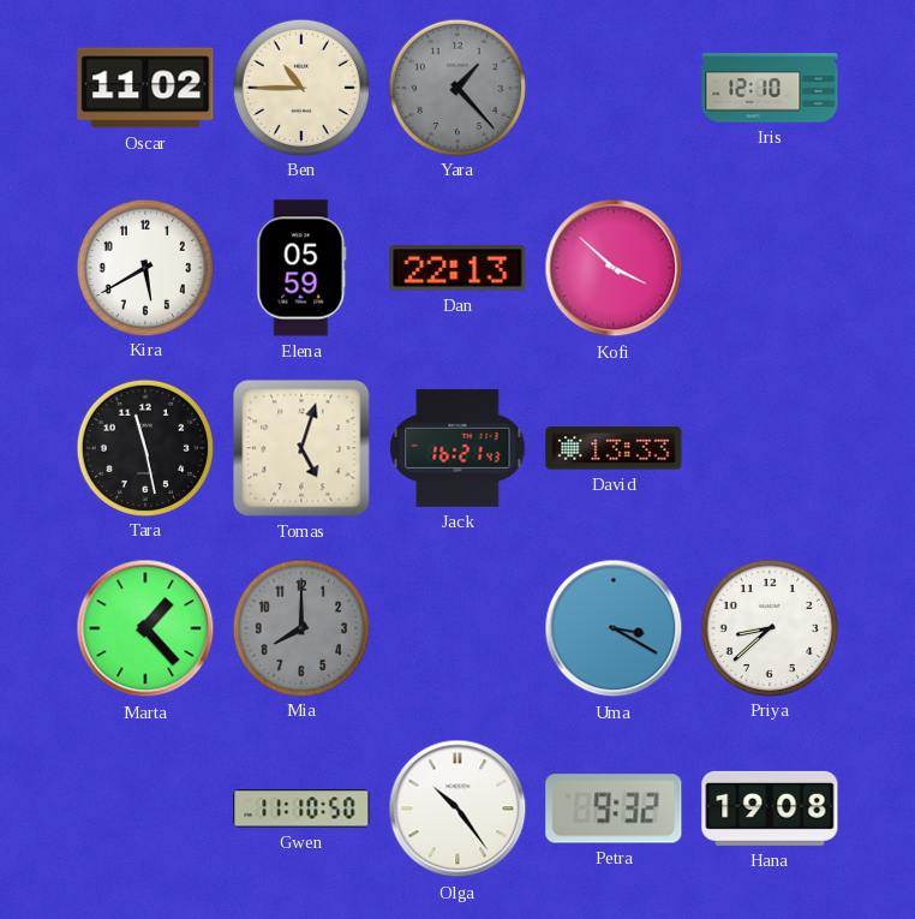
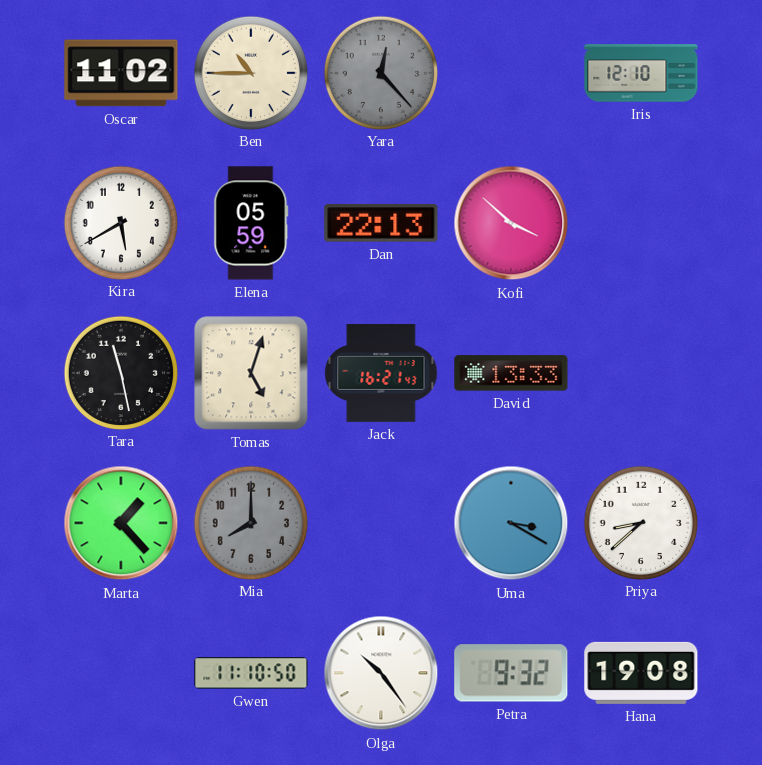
Yara: 1:23 -> 12:23 (380, 72)
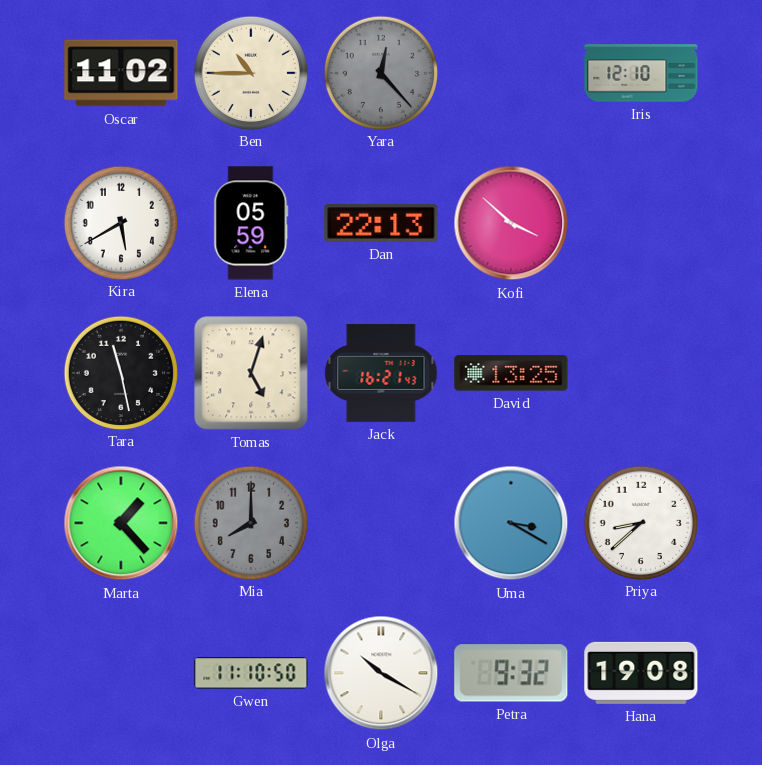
David: 13:33 -> 13:25 (511, 373)
Olga: 10:24 -> 10:20 (381, 673)
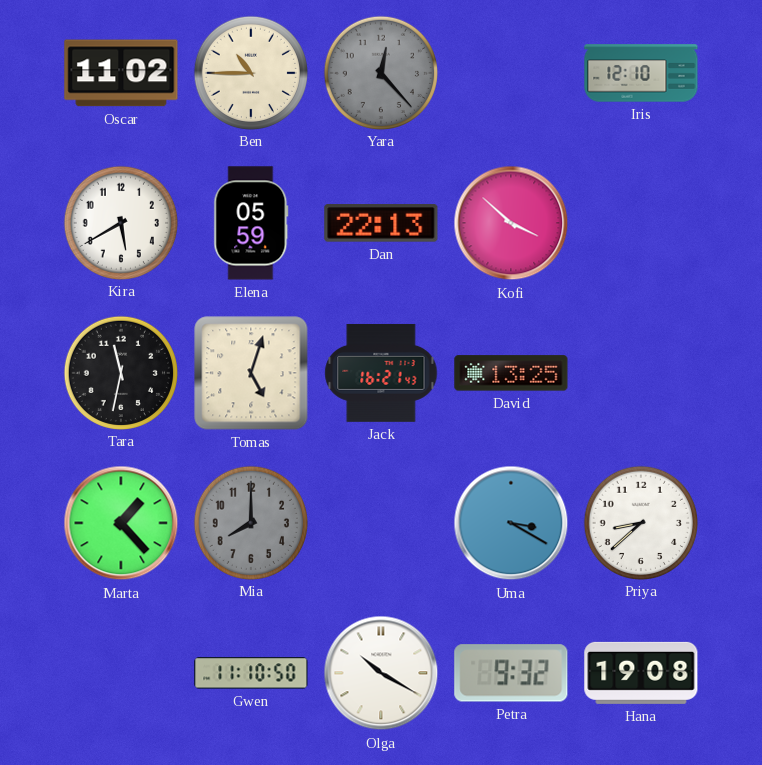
Tara: 11:28 -> 11:32 (120, 372)
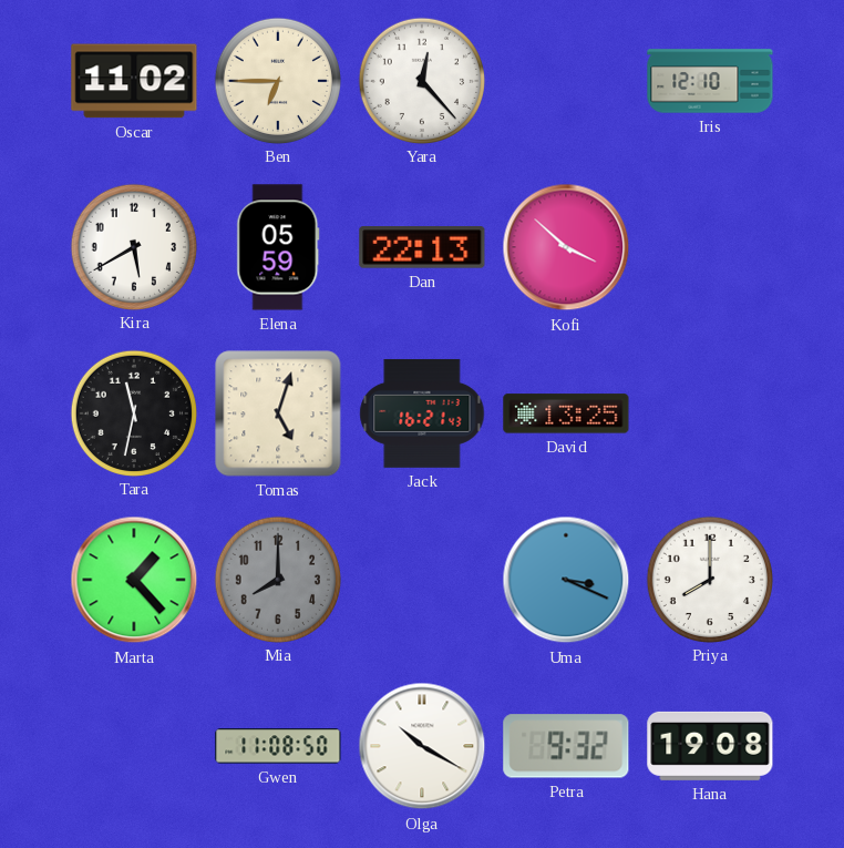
Ben: 10:45 -> 6:45 (277, 80)
Yara dial: grey -> white (421, 80)
Uma: 3:20 -> 3:19 (566, 580)
Priya: 8:38 -> 8:00 (709, 579)
Gwen: 11:10 -> 11:08 (278, 746)
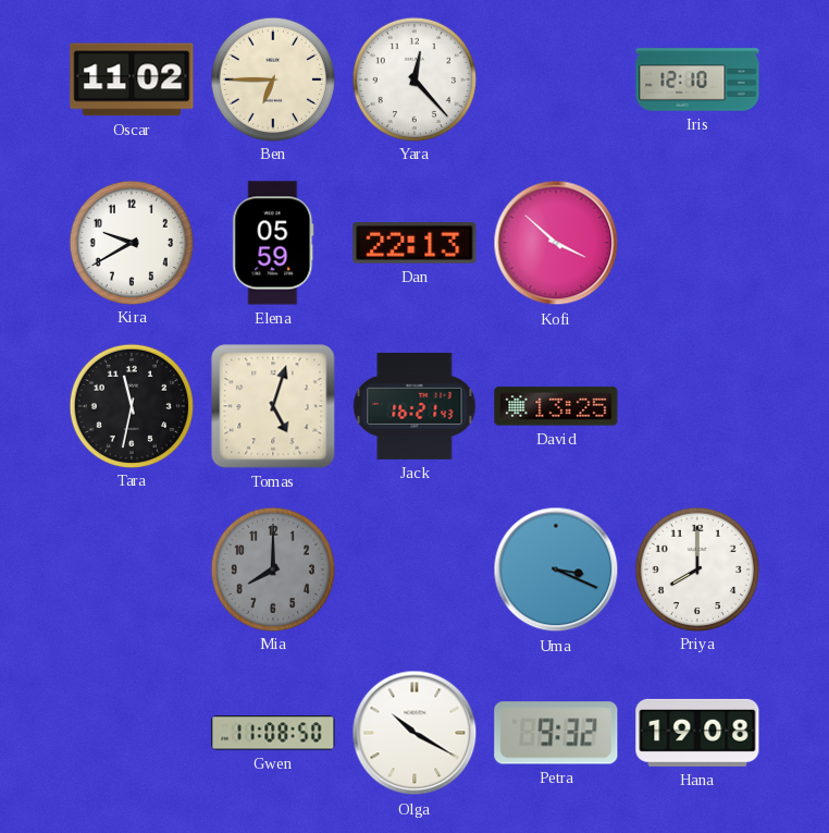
Kira: 5:40 -> 9:40 (131, 242)
Marta: 1:23 -> none (134, 580)
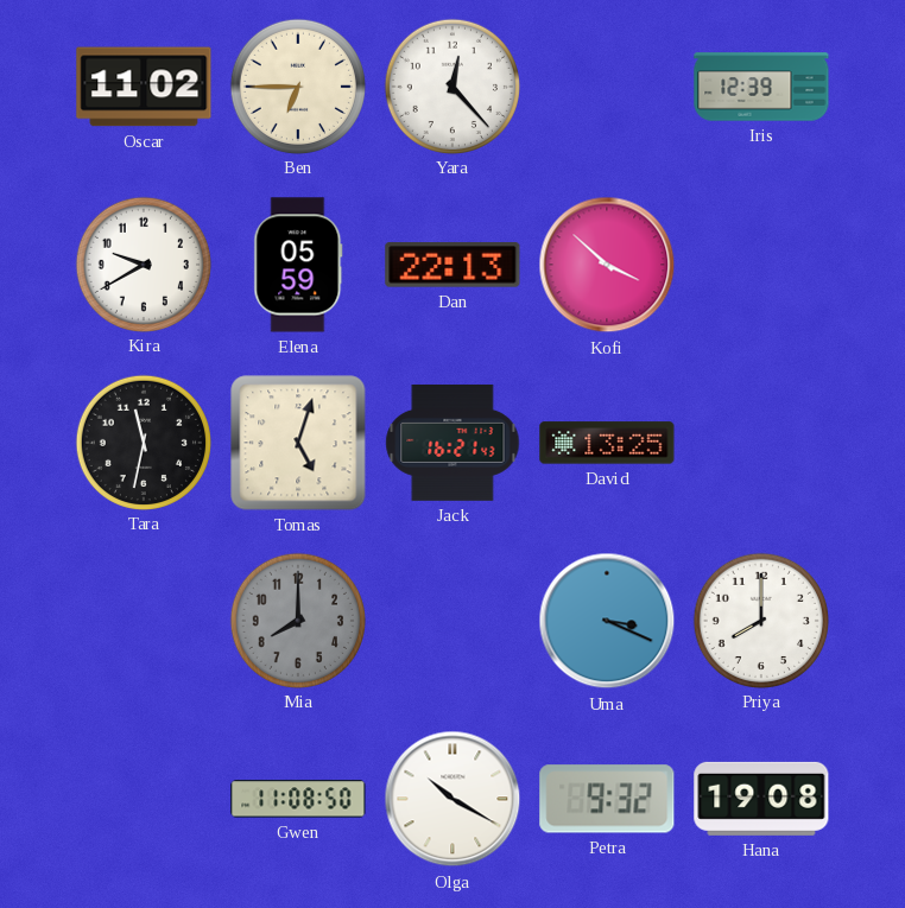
Iris: 12:10 -> 12:39 (761, 87)
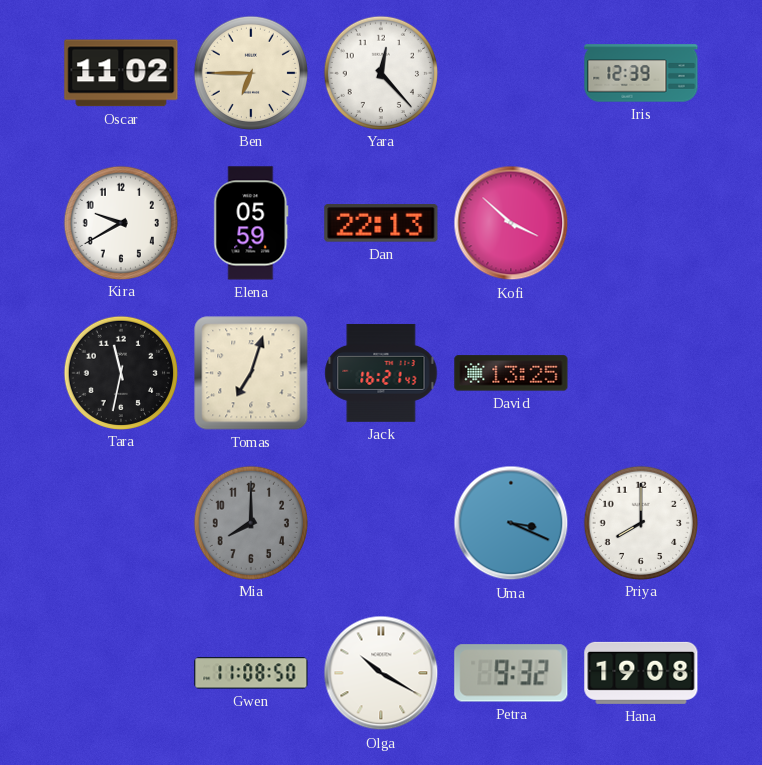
Tomas: 5:03 -> 7:03 (251, 373)
